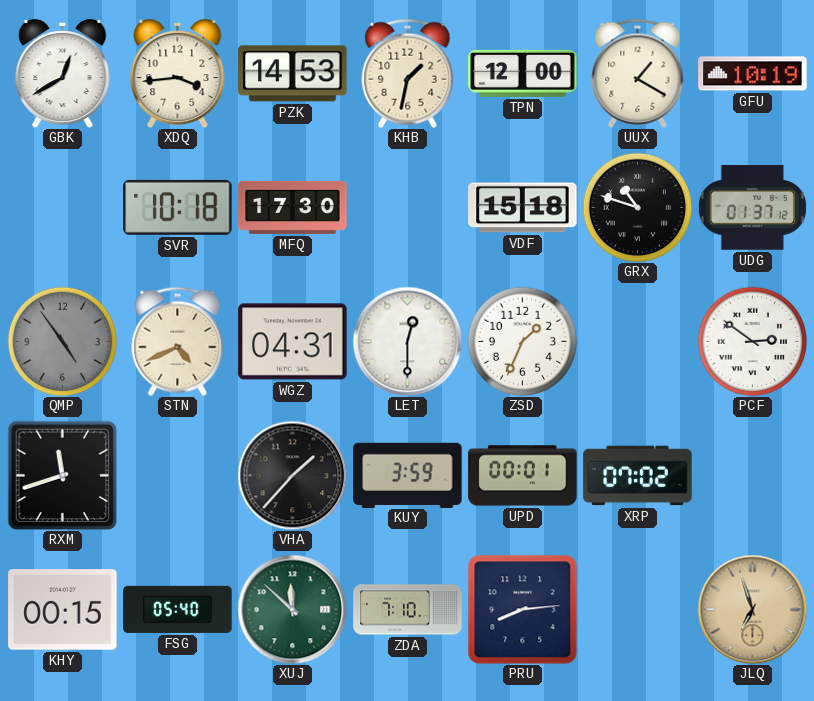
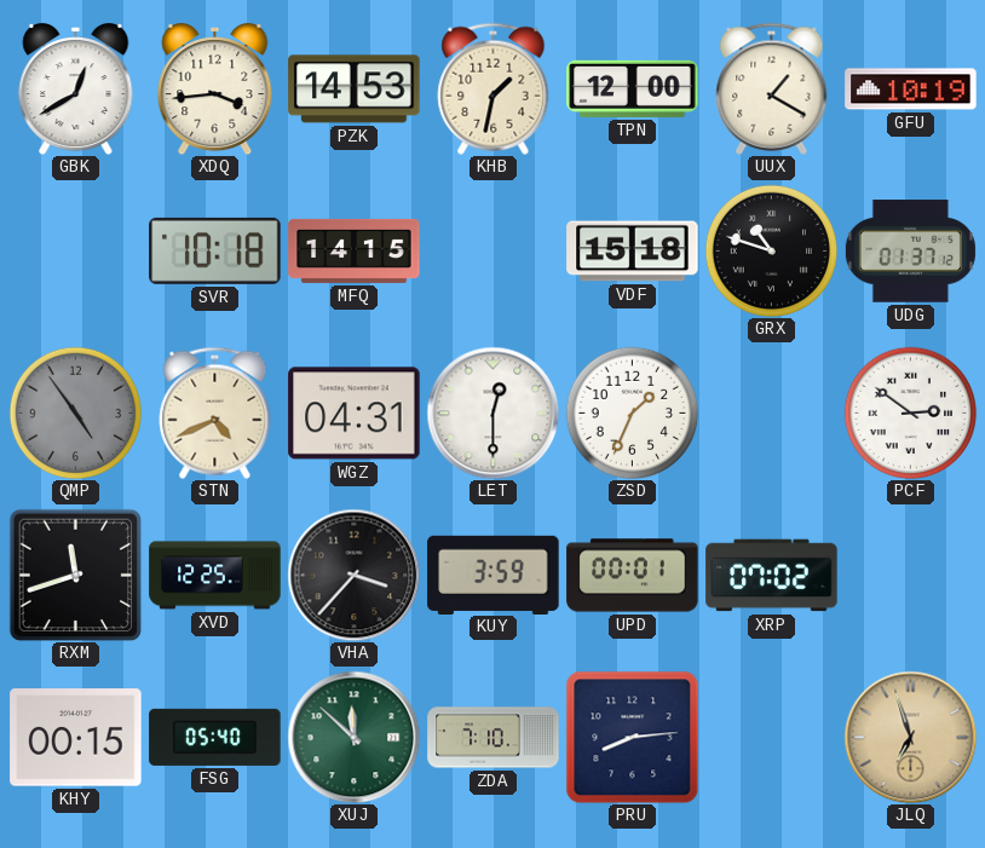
MFQ: 17:30 -> 14:15 (355, 250)
XVD: none -> 12:25 (215, 576)
VHA: 1:37 -> 3:37 (353, 575)
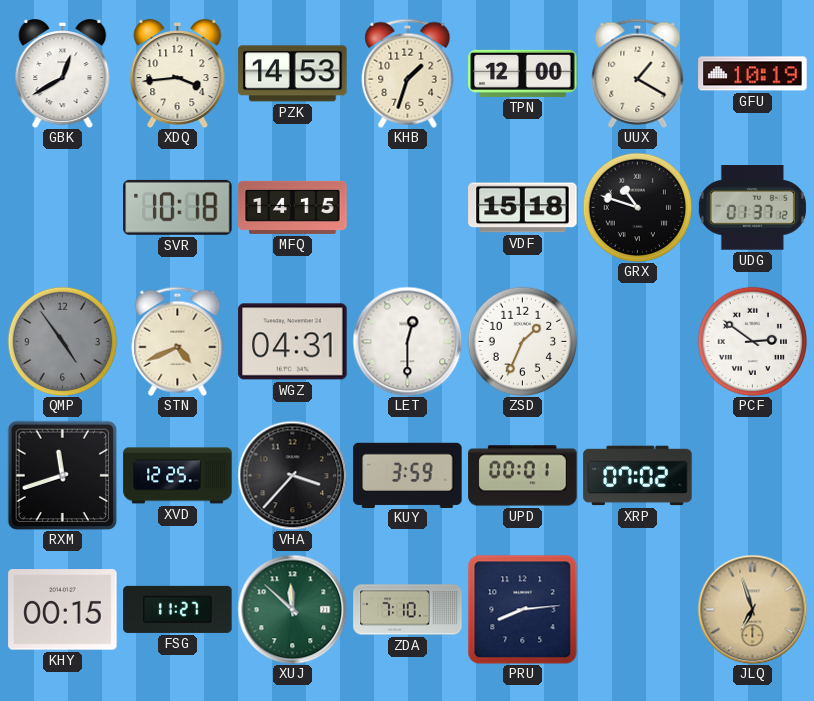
KHB: 1:32 -> 1:33 (408, 73)
FSG: 05:40 -> 11:27 (178, 609)
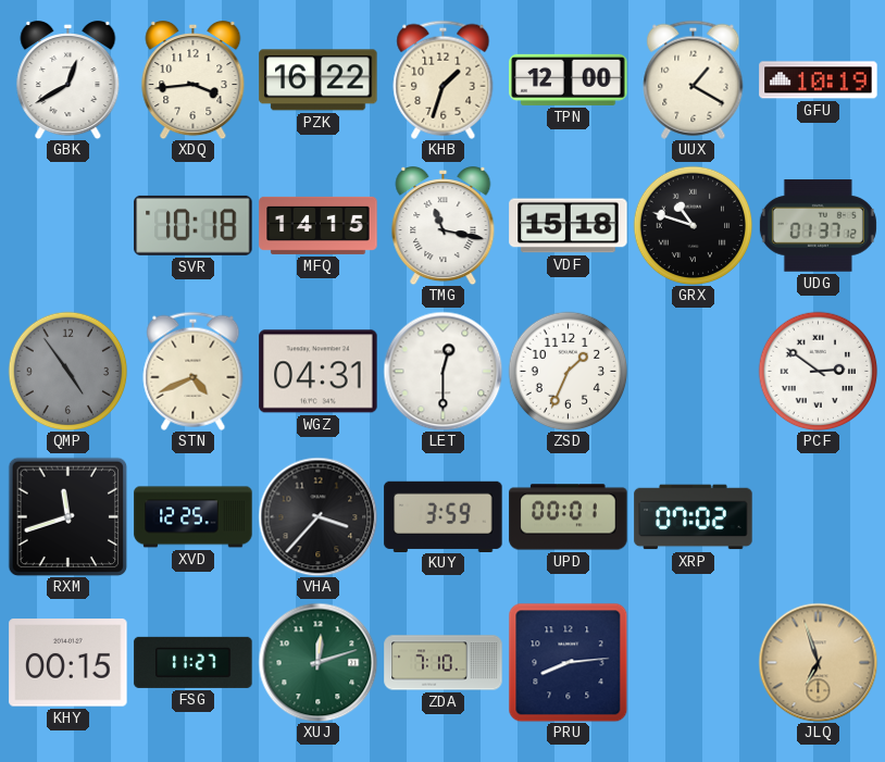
PZK: 14:53 -> 16:22 (319, 80)
TMG: none -> 11:17 (444, 226)
XUJ: 11:52 -> 12:12 (317, 662)
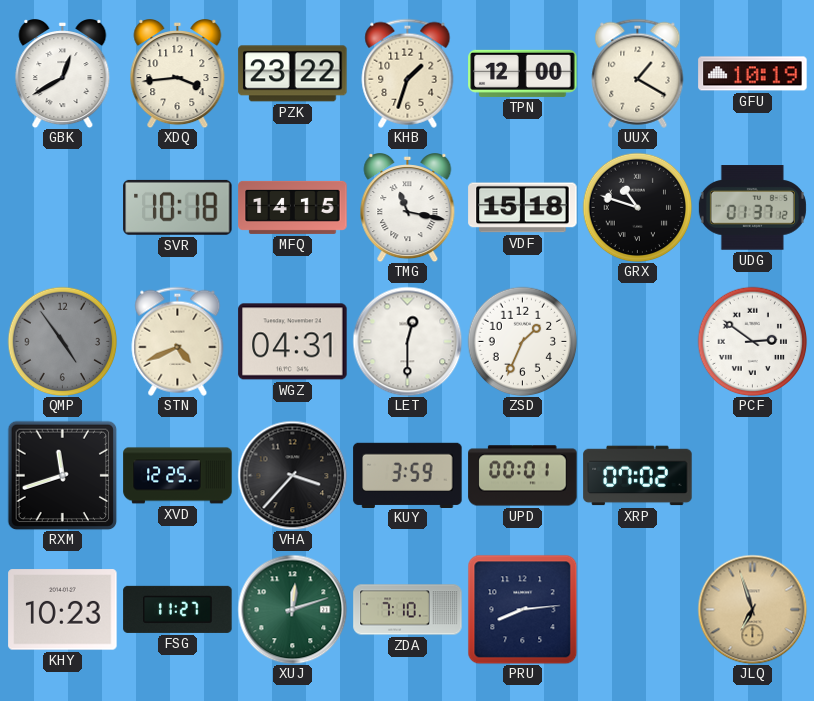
PZK: 16:22 -> 23:22 (293, 74)
KHY: 00:15 -> 10:23 (63, 610)
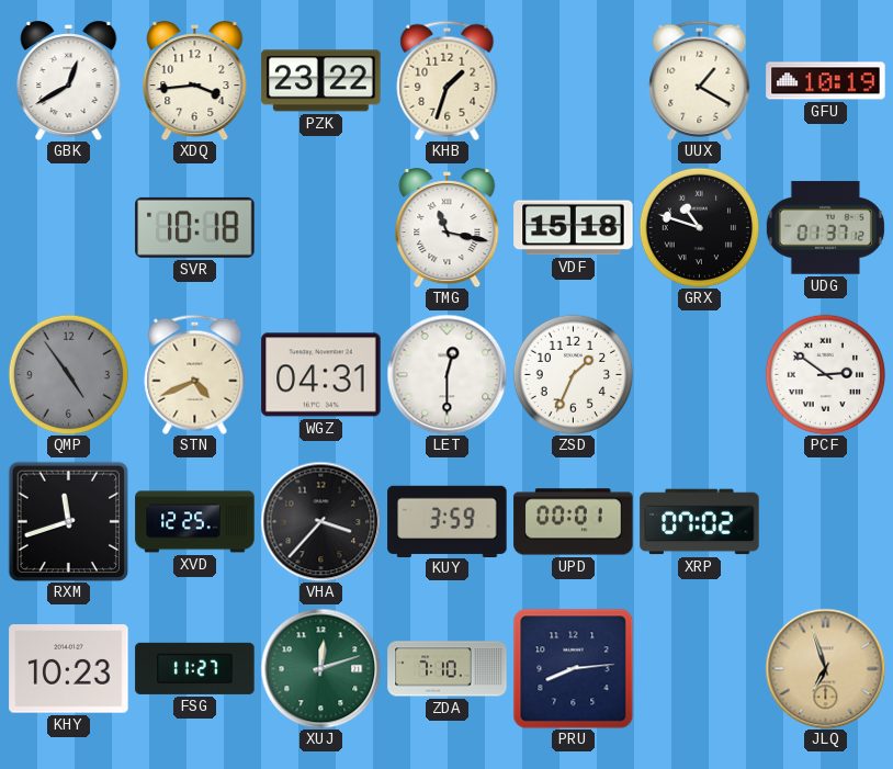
TPN: 12:00 -> none (523, 73)
MFQ: 14:15 -> none (293, 207)
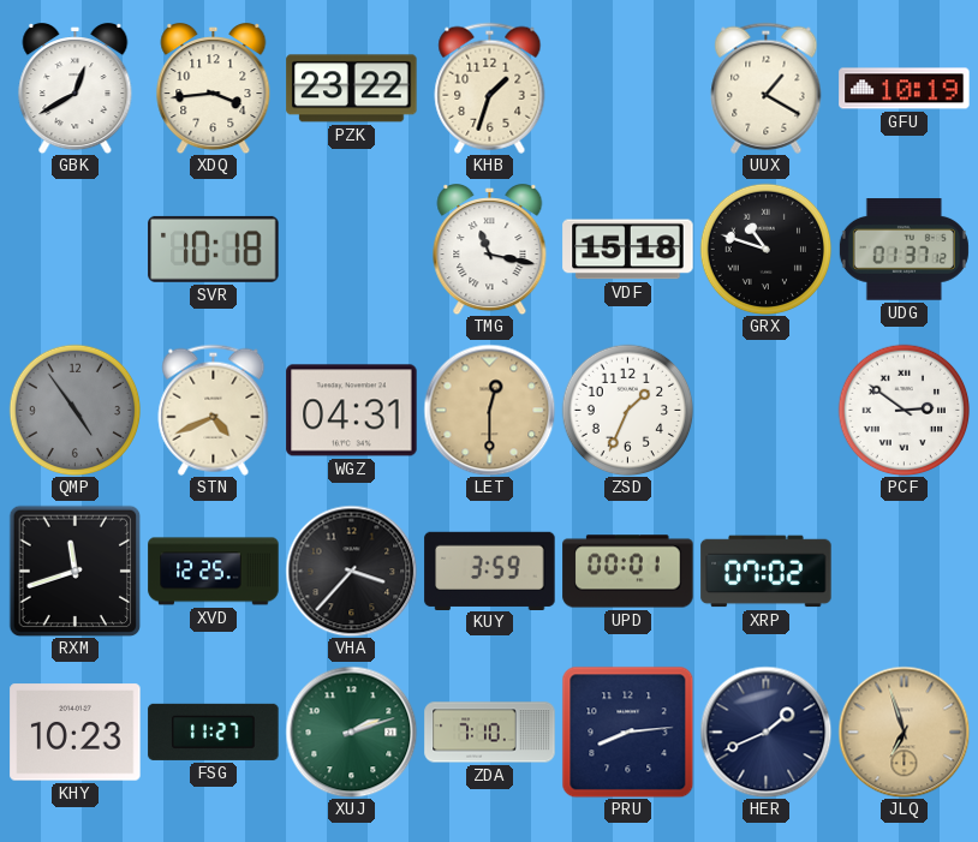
LET dial: white -> champagne (489, 410)
XUJ: 12:12 -> 2:12 (351, 731)
HER: none -> 1:41 (765, 731)
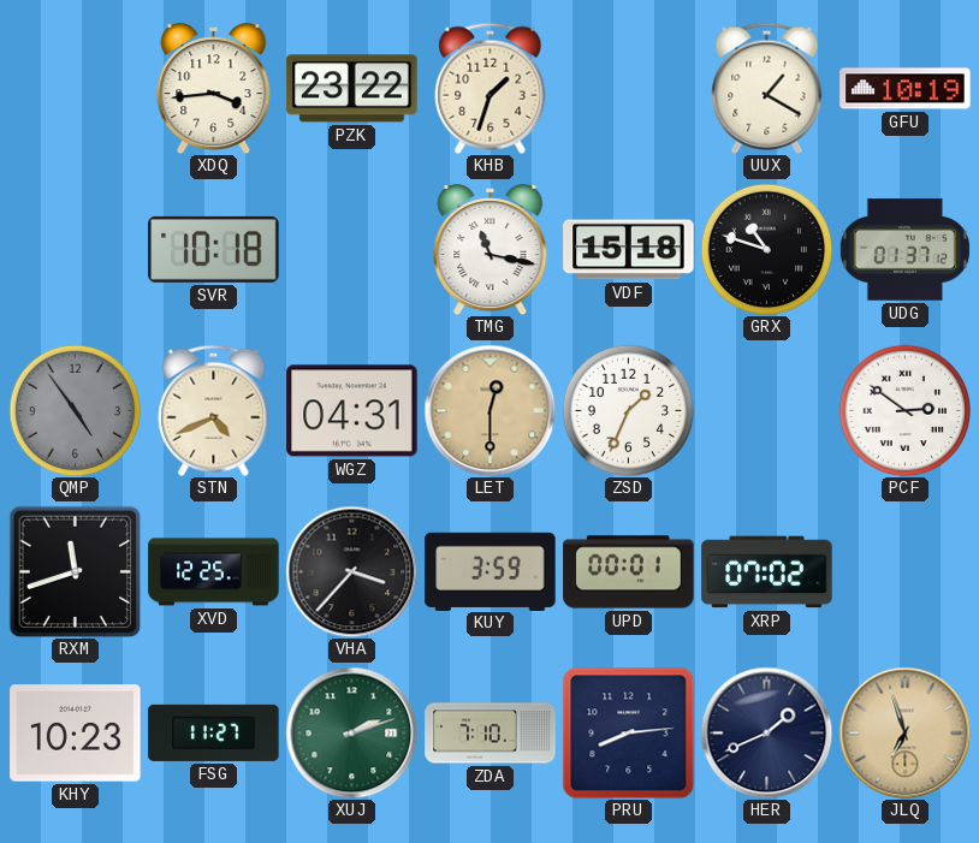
GBK: 12:40 -> none (76, 89)
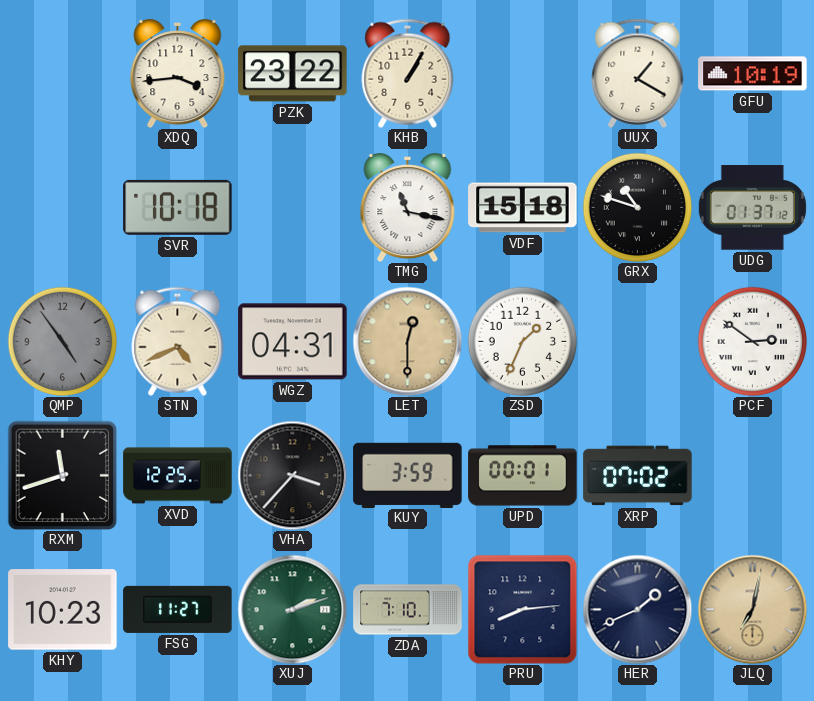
KHB: 1:33 -> 1:05 (408, 73)
JLQ: 6:57 -> 7:02 (752, 609)
